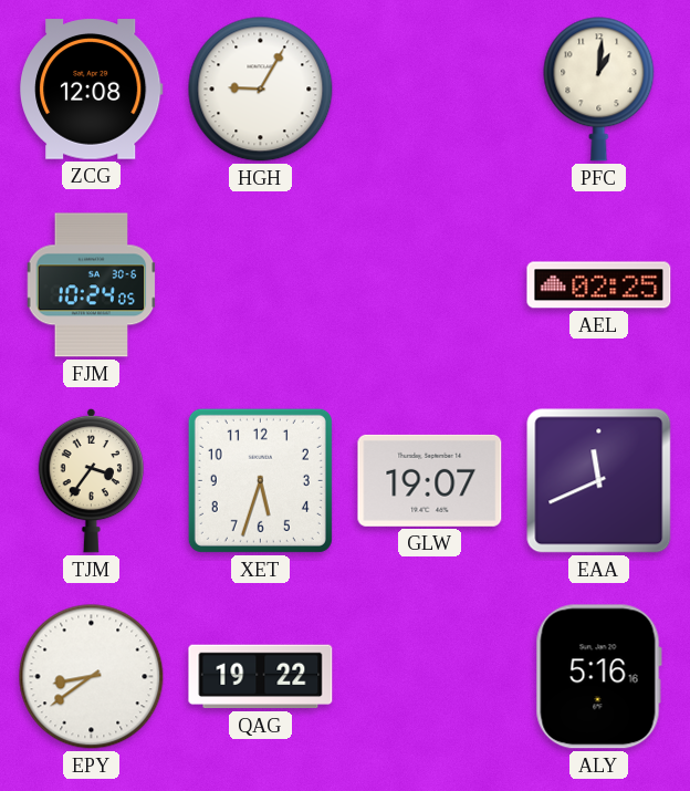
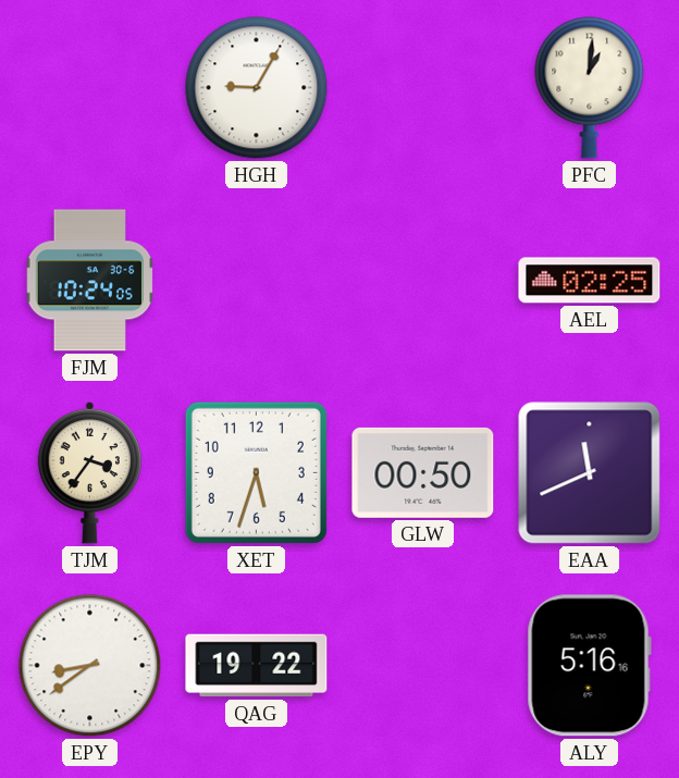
ZCG: 12:08 -> none (92, 90)
GLW: 19:07 -> 00:50 (423, 472)
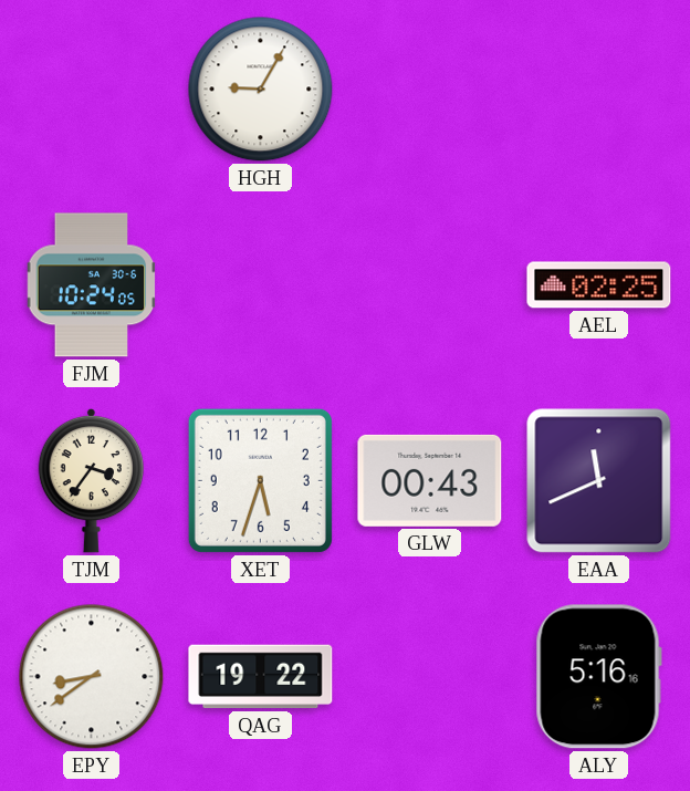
PFC: 1:01 -> none (590, 88)
GLW: 00:50 -> 00:43 (430, 480)
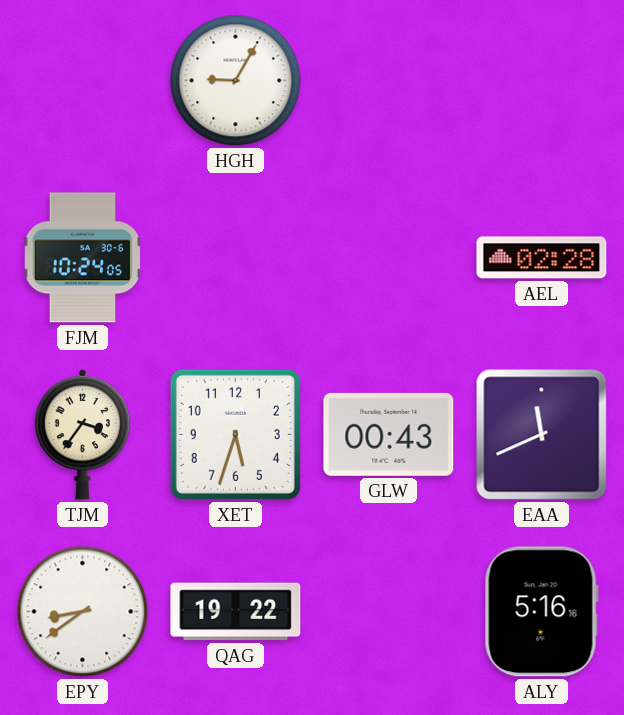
AEL: 02:25 -> 02:28 (542, 258)
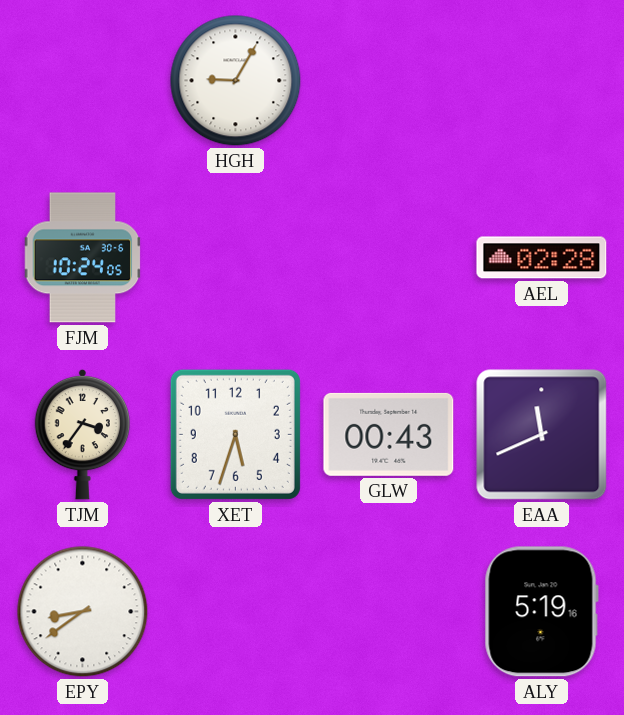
QAG: 19:22 -> none (236, 612)
ALY: 5:16 -> 5:19 (541, 612)
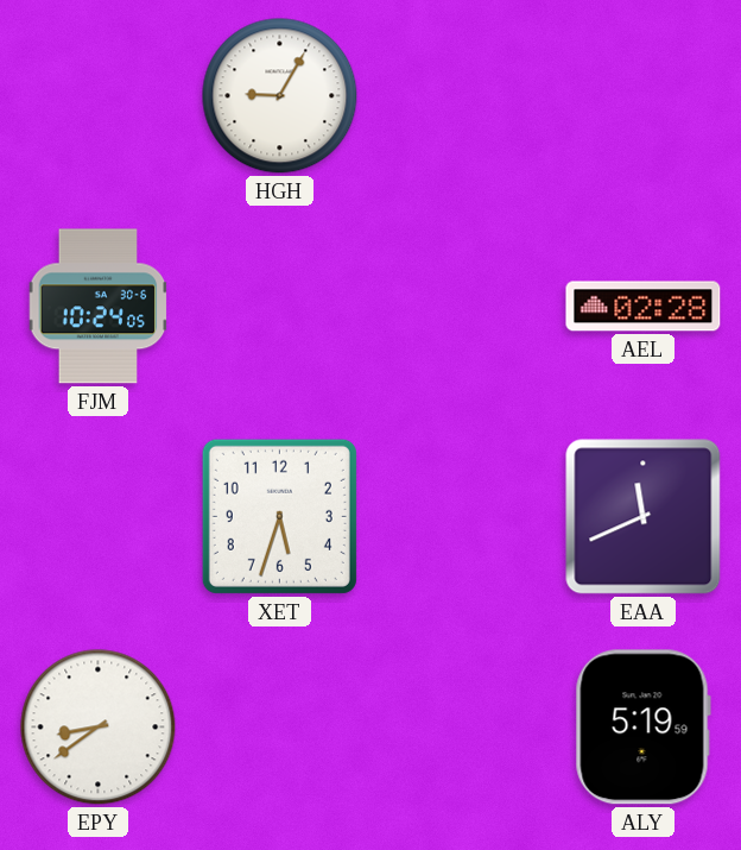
TJM: 3:36 -> none (82, 434)
GLW: 00:43 -> none (389, 434)
ALY: 5:19:16 -> 5:19:59 (642, 728)
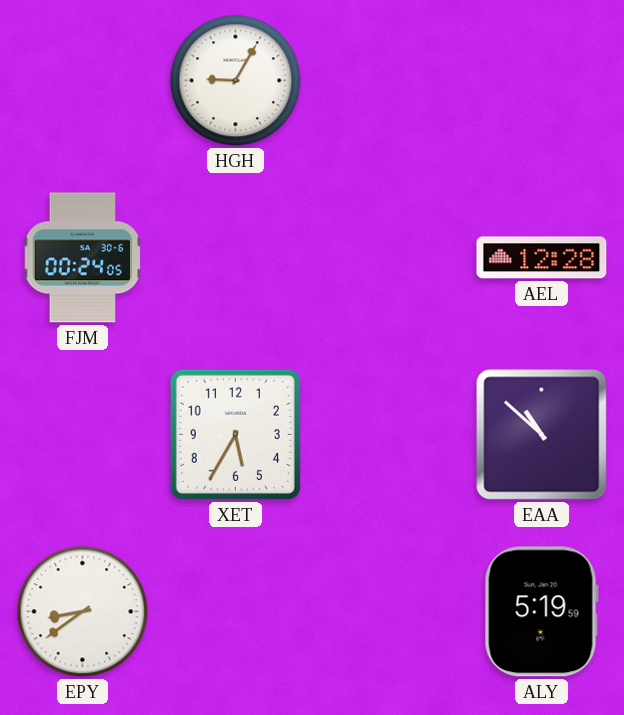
FJM: 10:24 -> 00:24 (83, 258)
AEL: 02:28 -> 12:28 (542, 258)
XET: 5:33 -> 5:35 (235, 434)
EAA: 11:41 -> 10:52 (542, 435)
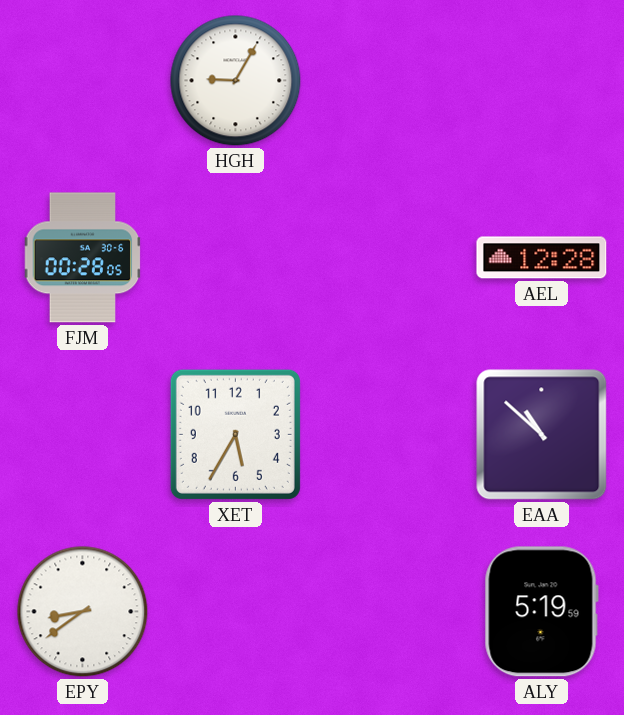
FJM: 00:24 -> 00:28 (83, 258)
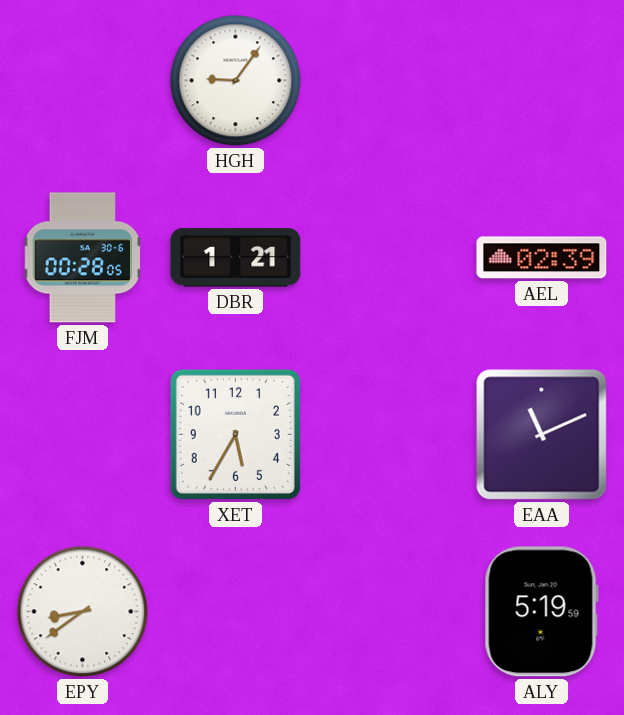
HGH: 9:05 -> 9:06 (236, 81)
DBR: none -> 1:21 (236, 258)
AEL: 12:28 -> 02:39 (542, 258)
EAA: 10:52 -> 11:11 (542, 435)
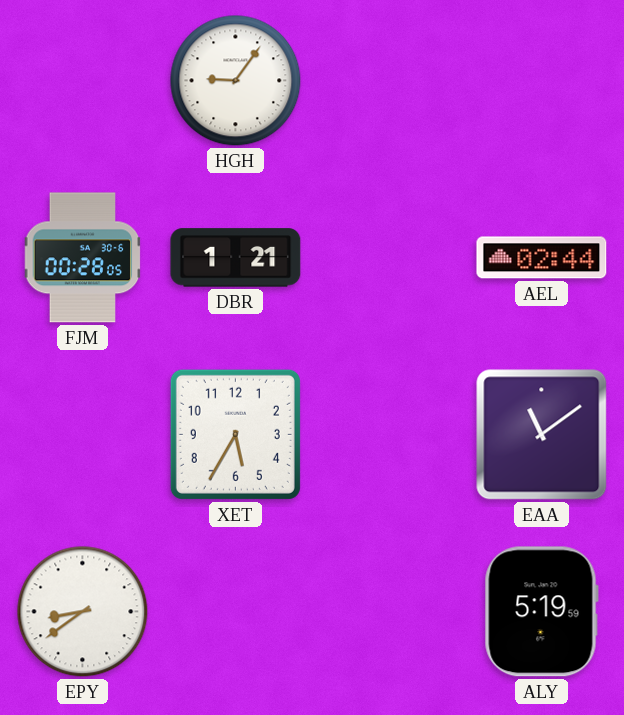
AEL: 02:39 -> 02:44 (542, 258)
EAA: 11:11 -> 11:09 (542, 435)
